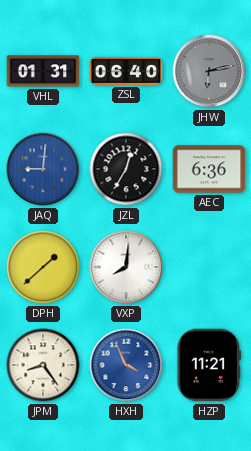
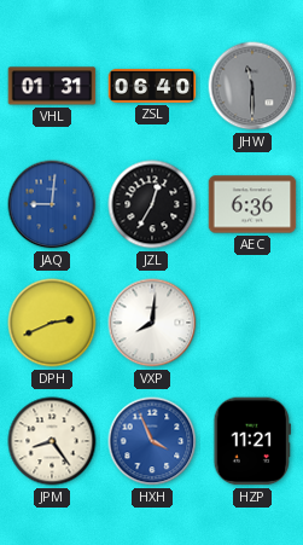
JHW: 6:13 -> 11:30 (252, 86)
DPH: 1:38 -> 2:41 (52, 323)
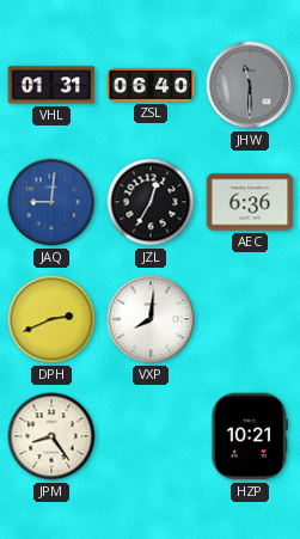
HXH: 3:56 -> none (152, 441)
HZP: 11:21 -> 10:21 (249, 436)
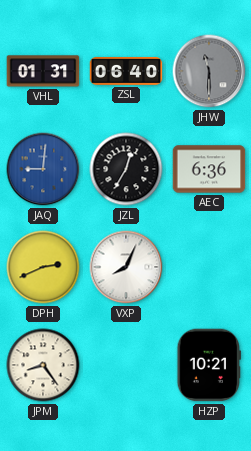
VXP: 8:01 -> 8:04 (126, 267)
